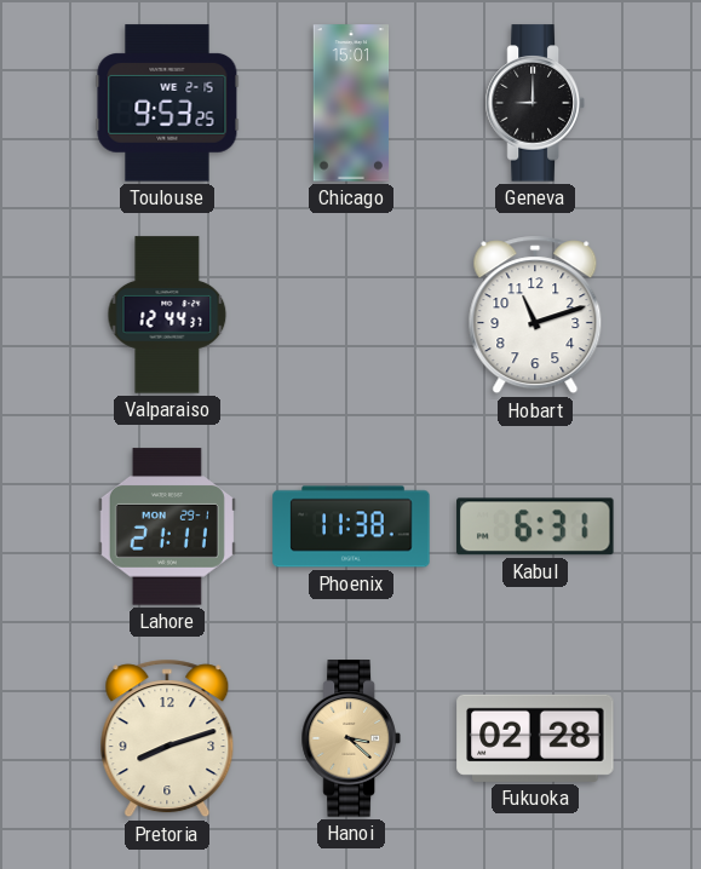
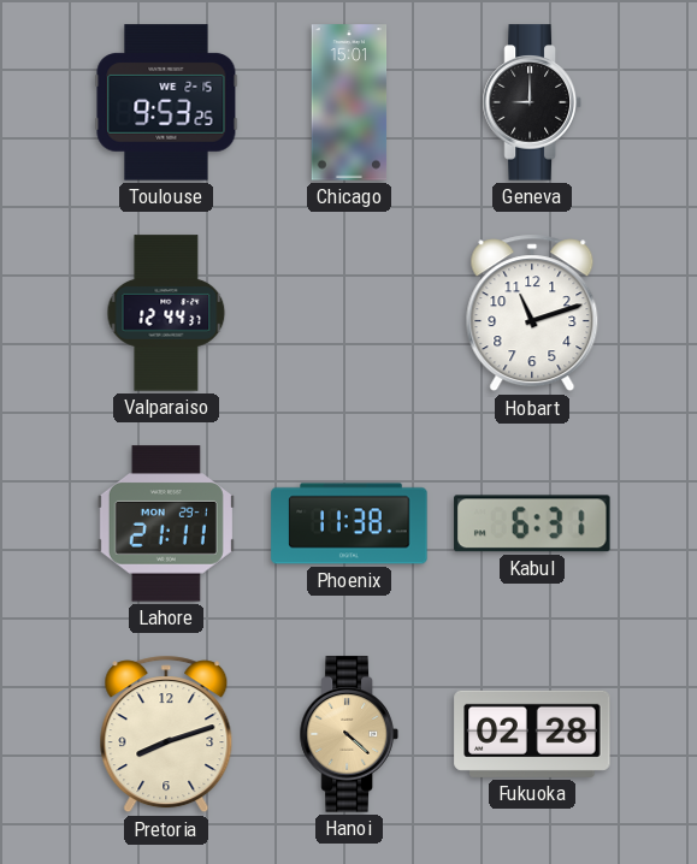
Hanoi: 3:22 -> 4:22 (349, 734)
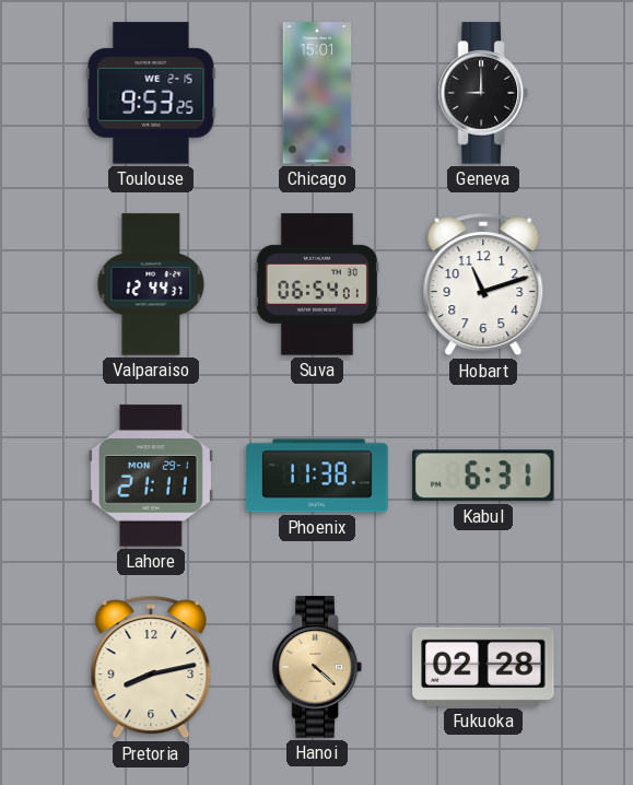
Suva: none -> 06:54 (317, 284)
Pretoria: 8:12 -> 8:13 (151, 667)
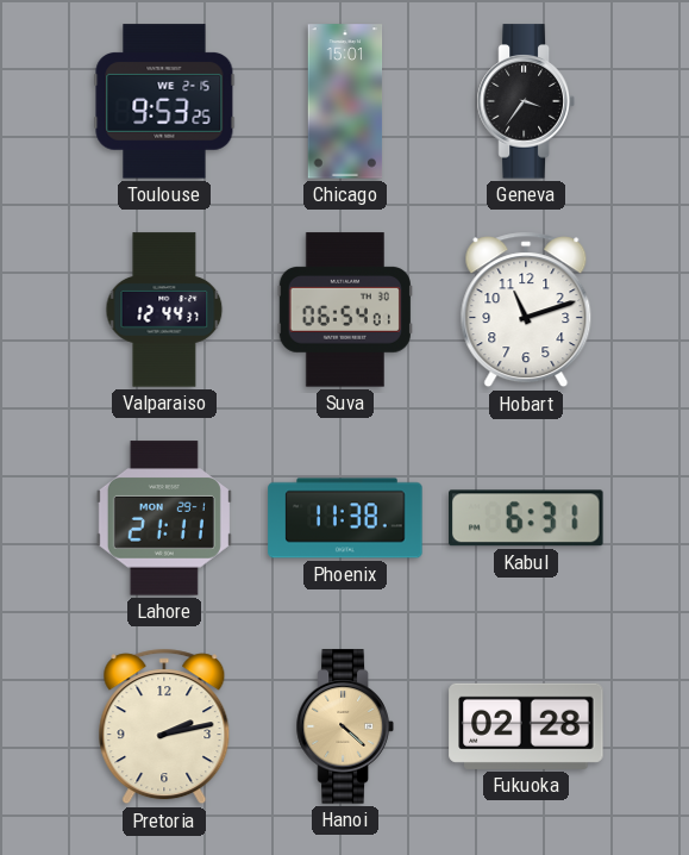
Geneva: 9:00 -> 3:36 (526, 101)
Pretoria: 8:13 -> 2:13 (164, 726)
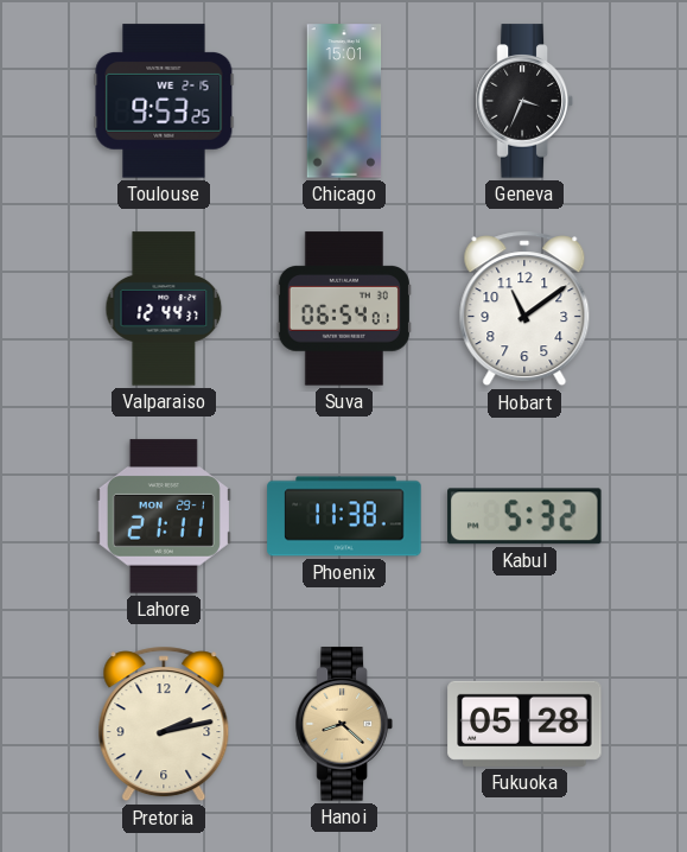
Geneva: 3:36 -> 3:34 (524, 101)
Hobart: 11:12 -> 11:09 (524, 309)
Kabul: 6:31 -> 5:32 (524, 516)
Hanoi: 4:22 -> 8:22 (344, 724)
Fukuoka: 02:28 -> 05:28 (524, 724)
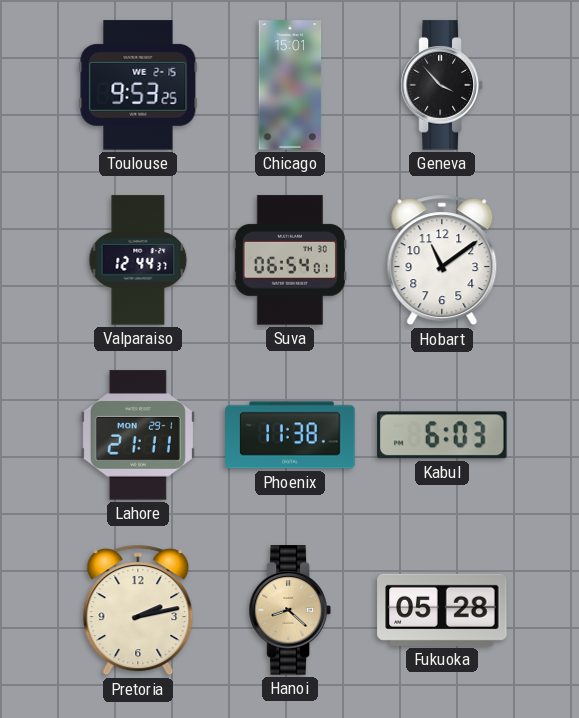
Geneva: 3:34 -> 3:53 (442, 85)
Kabul: 5:32 -> 6:03 (442, 435)
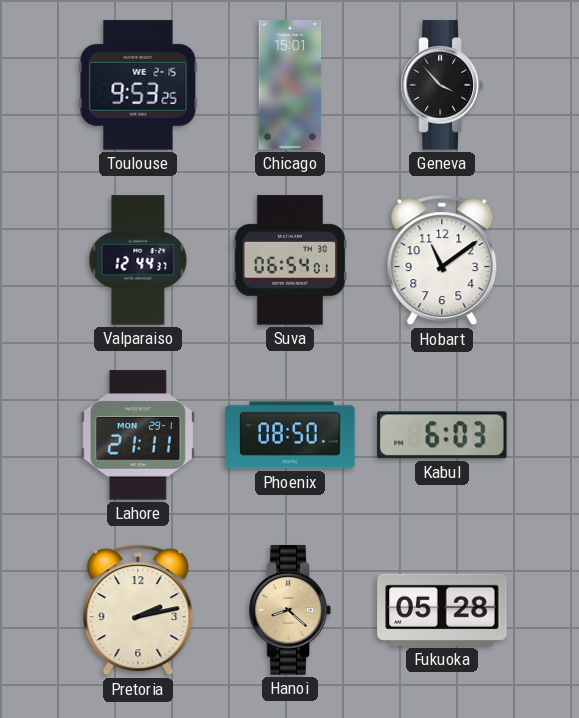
Phoenix: 11:38 -> 08:50 (290, 435)
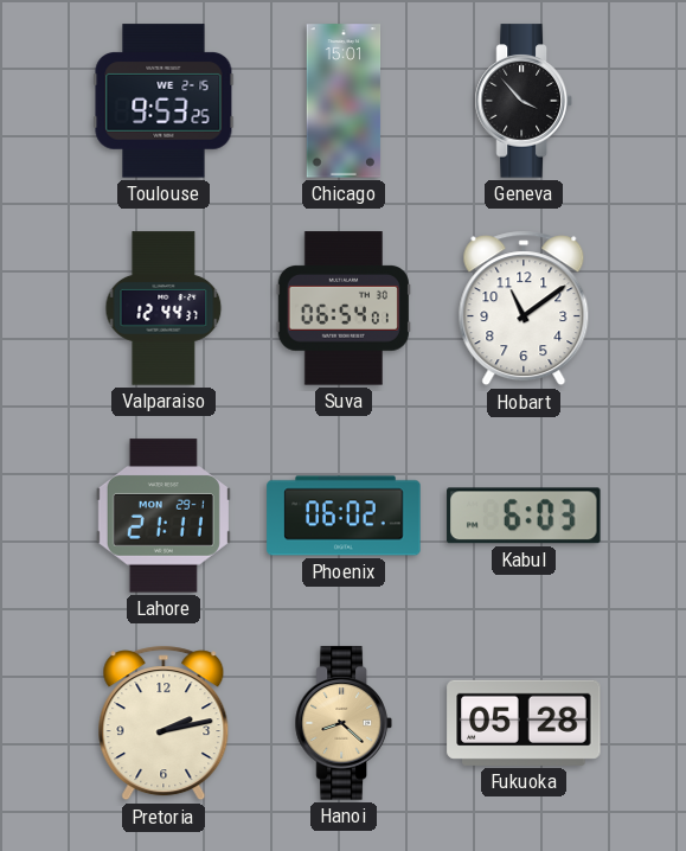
Phoenix: 08:50 -> 06:02 (344, 516)
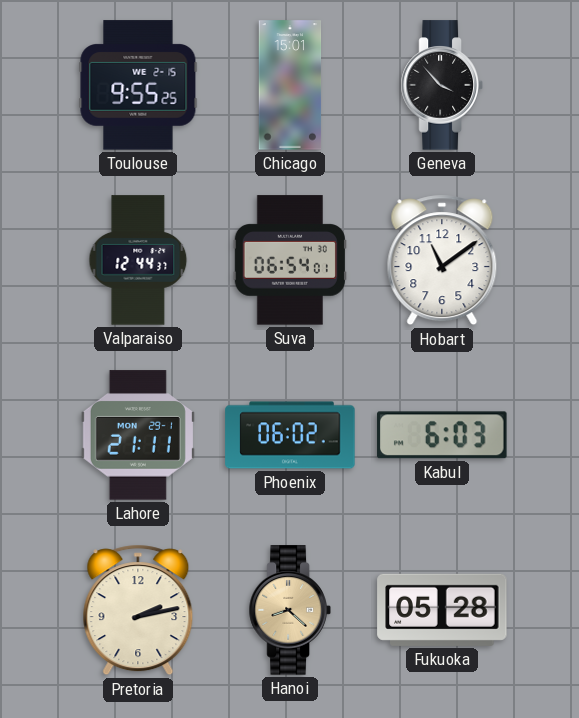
Toulouse: 9:53 -> 9:55 (138, 85)
